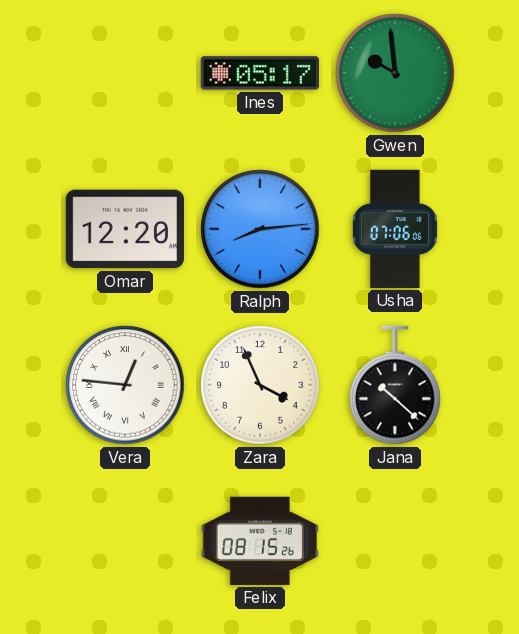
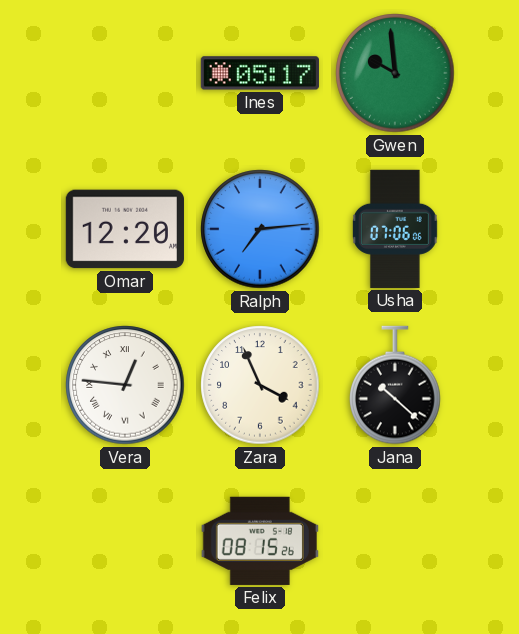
Ralph: 8:14 -> 7:14 (260, 229)
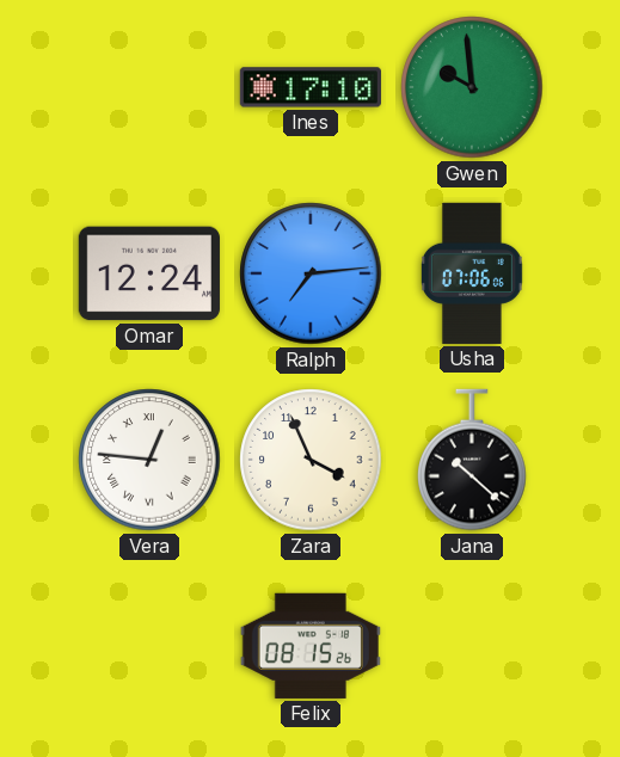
Ines: 05:17 -> 17:10 (311, 87)
Omar: 12:20 -> 12:24 (149, 273)
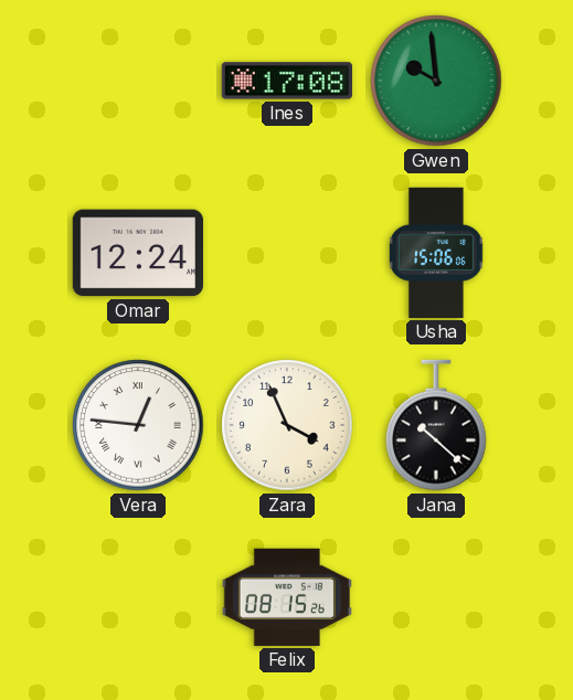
Ines: 17:10 -> 17:08 (287, 81)
Ralph: 7:14 -> none (311, 273)
Usha: 07:06 -> 15:06 (436, 253)
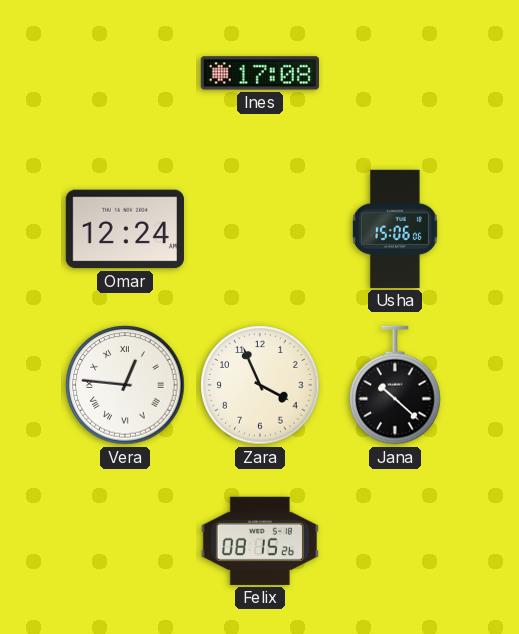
Gwen: 9:59 -> none (436, 81)
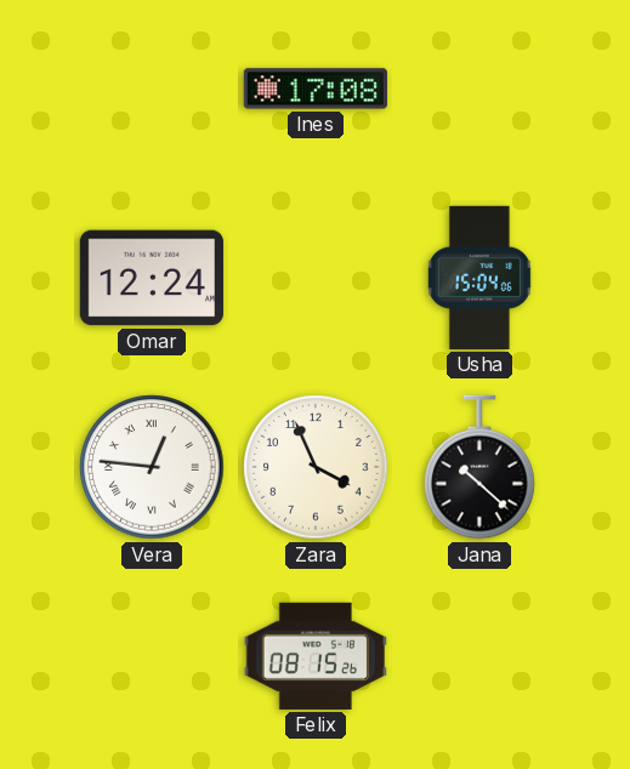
Usha: 15:06 -> 15:04 (479, 278)
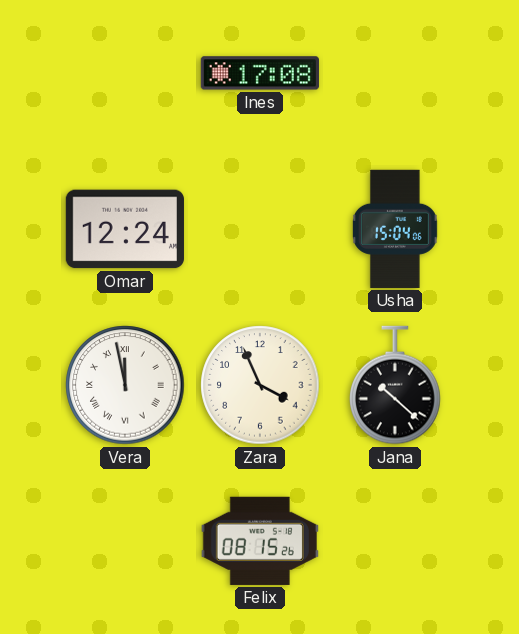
Vera: 12:46 -> 11:58 (125, 385)
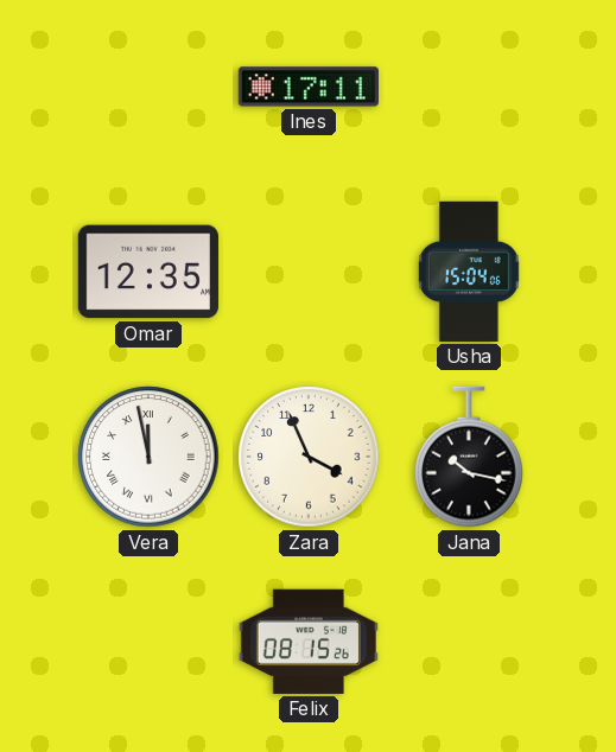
Ines: 17:08 -> 17:11 (309, 87)
Omar: 12:24 -> 12:35 (148, 272)
Jana: 10:22 -> 10:17 (469, 457)
